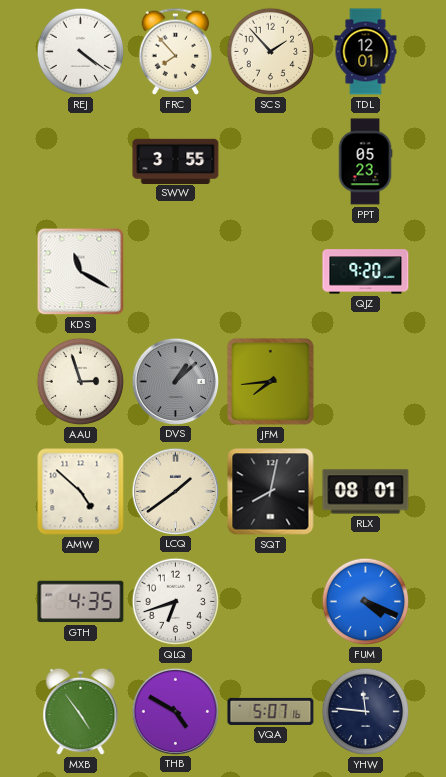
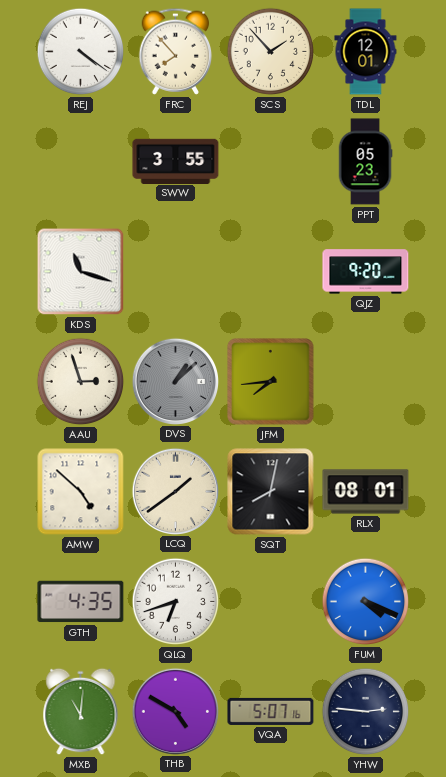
KDS: 11:20 -> 11:18 (81, 272)
MXB: 4:54 -> 11:01 (81, 712)
YHW: 11:46 -> 2:46 (366, 712)
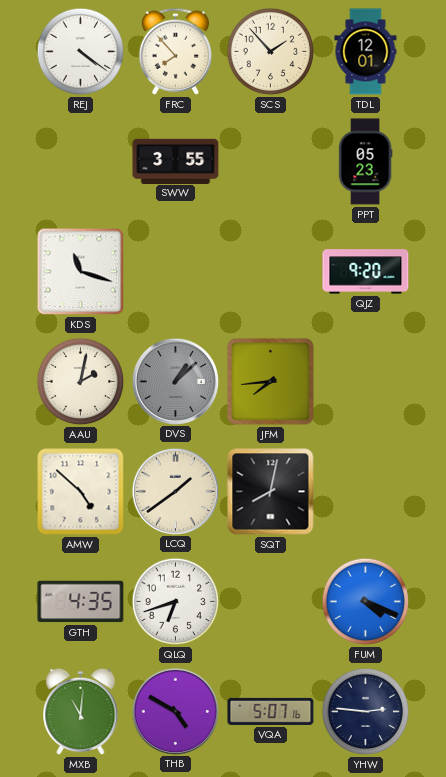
AAU: 2:57 -> 2:02 (81, 382)
RLX: 08:01 -> none (366, 492)
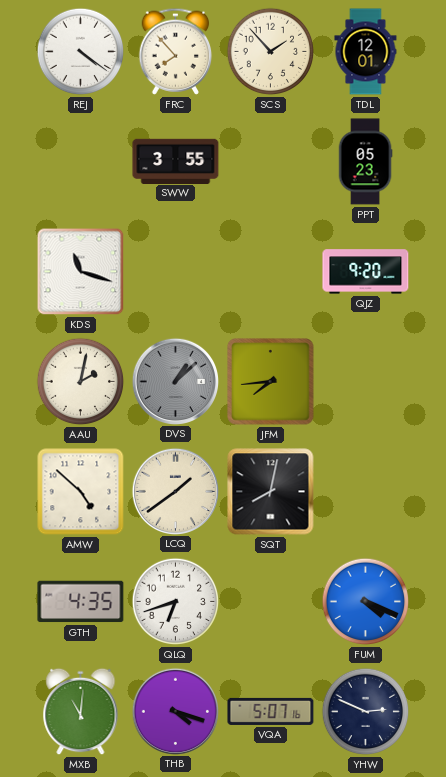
THB: 4:50 -> 4:18 (175, 711)
YHW: 2:46 -> 2:49 (366, 712)
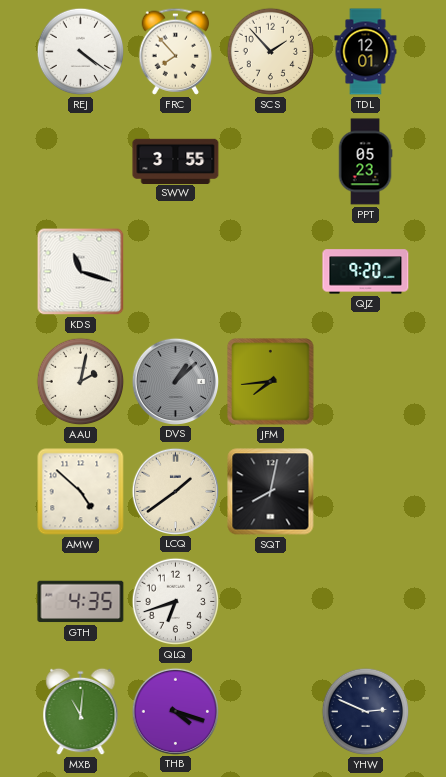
FUM: 4:19 -> none (366, 602)
VQA: 5:07 -> none (271, 711)
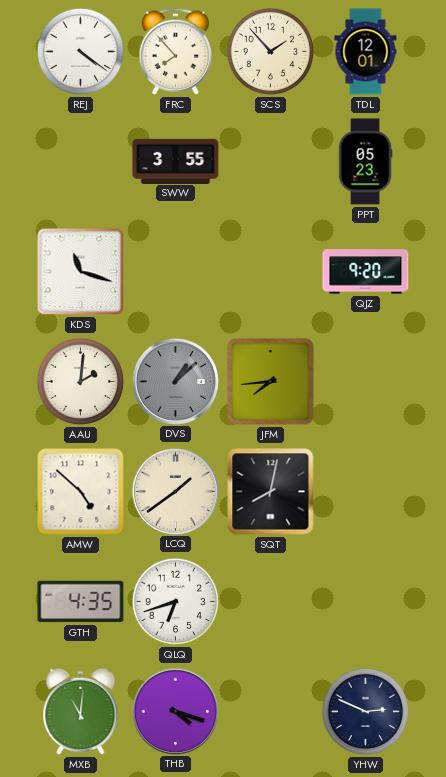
AAU: 2:02 -> 2:01 (81, 382)
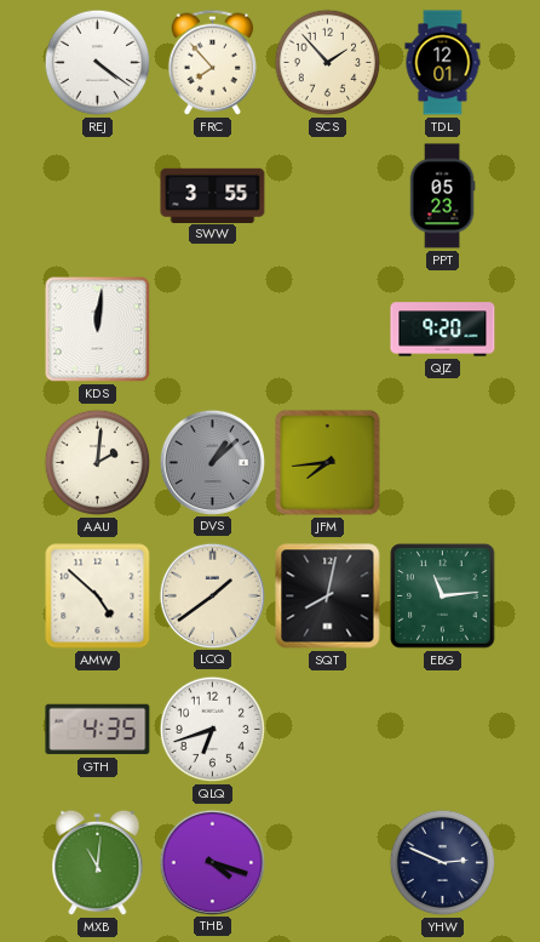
KDS: 11:18 -> 12:01 (98, 330)
EBG: none -> 11:14 (443, 596)
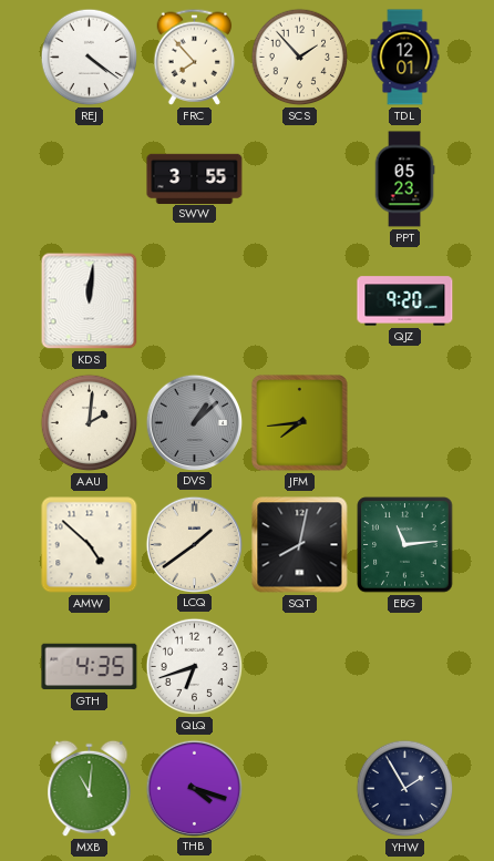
YHW: 2:49 -> 1:55 (405, 789)
